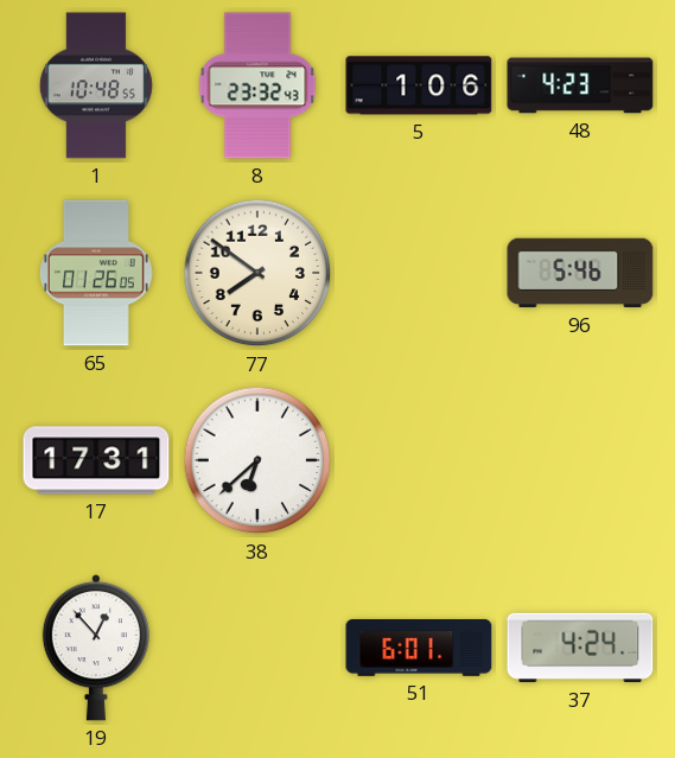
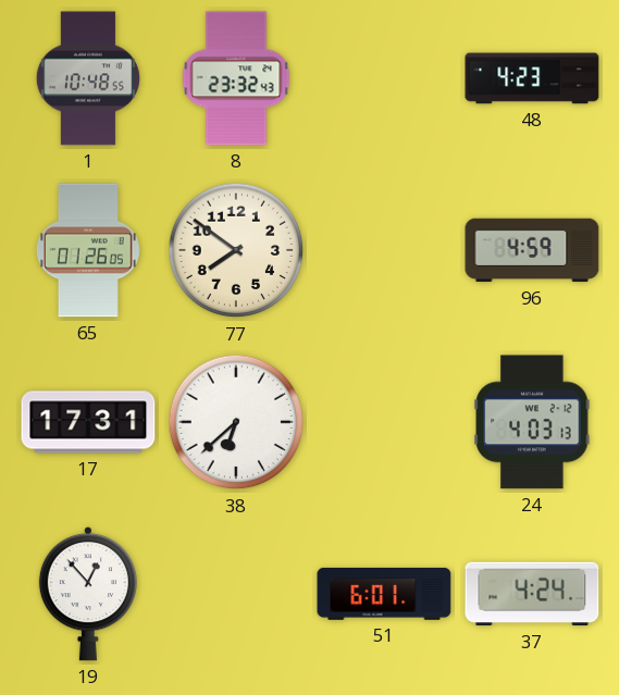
5: 1:06 -> none (419, 85)
96: 5:46 -> 4:59 (532, 250)
24: none -> 4:03 (532, 422)
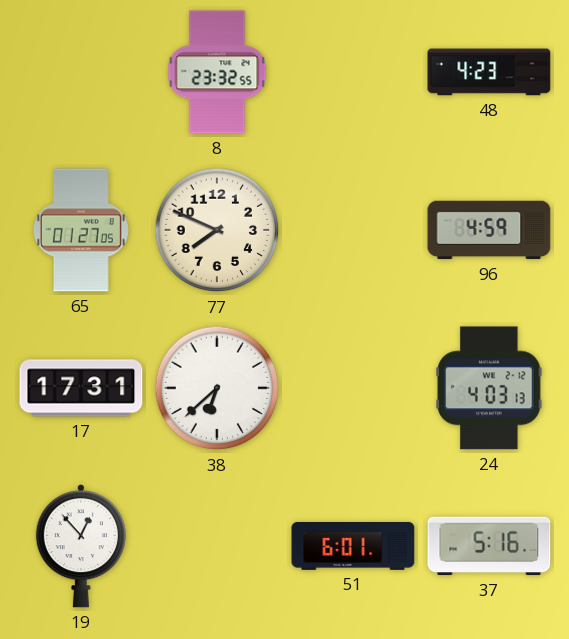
1: 10:48 -> none (88, 78)
8: 23:32:43 -> 23:32:55 (217, 72)
65: 01:26 -> 01:27 (81, 230)
77: 7:51 -> 7:49 (217, 230)
37: 4:24 -> 5:16 (489, 546)
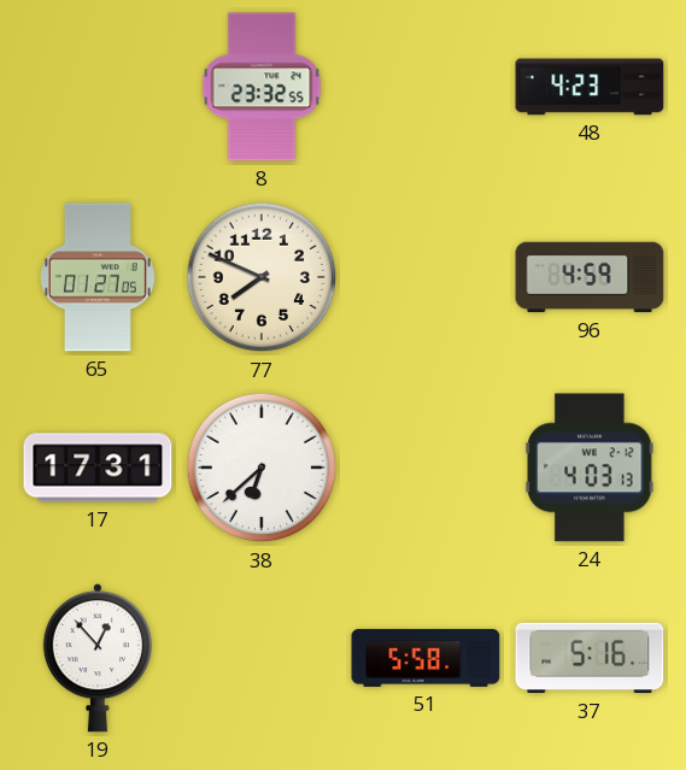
51: 6:01 -> 5:58 (426, 658)
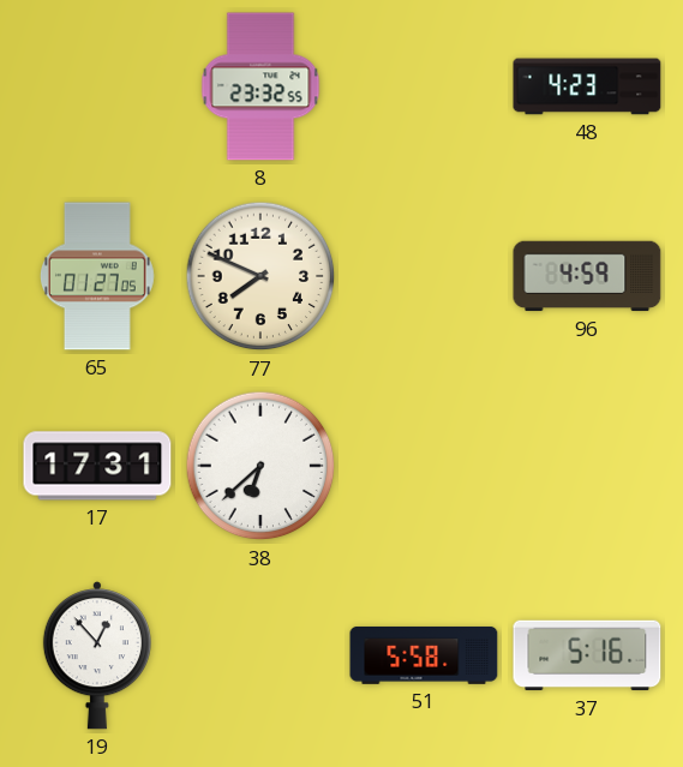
24: 4:03 -> none (590, 468)
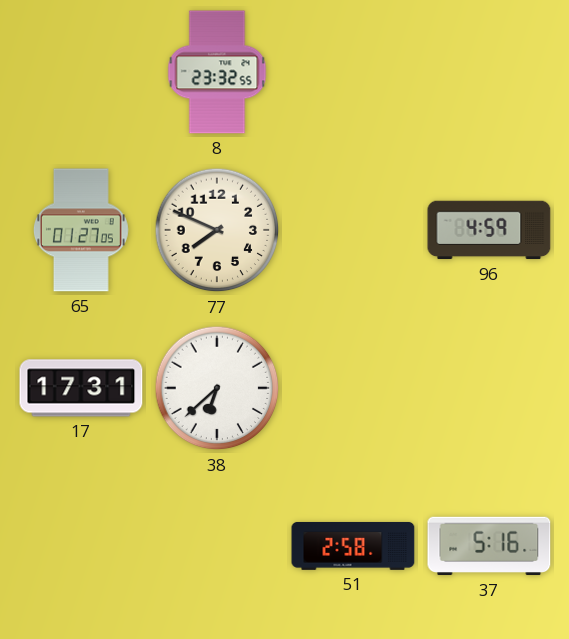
48: 4:23 -> none (587, 86)
19: 12:53 -> none (97, 655)
51: 5:58 -> 2:58 (353, 546)
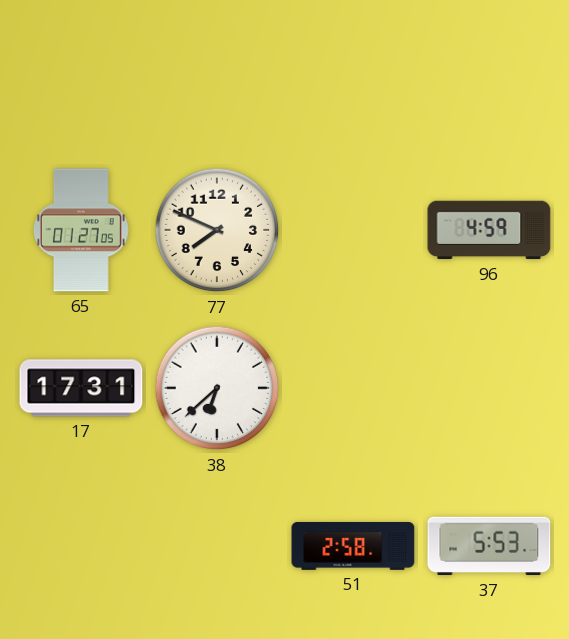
8: 23:32 -> none (217, 72)
37: 5:16 -> 5:53 (489, 546)
